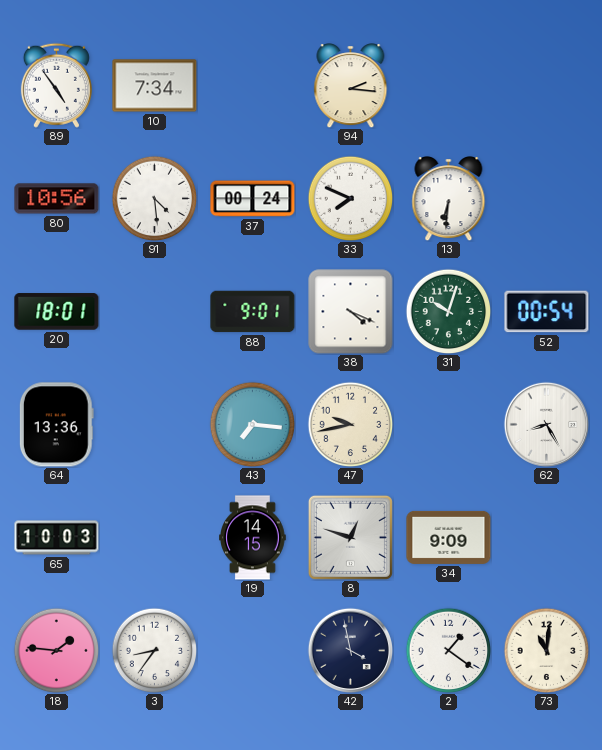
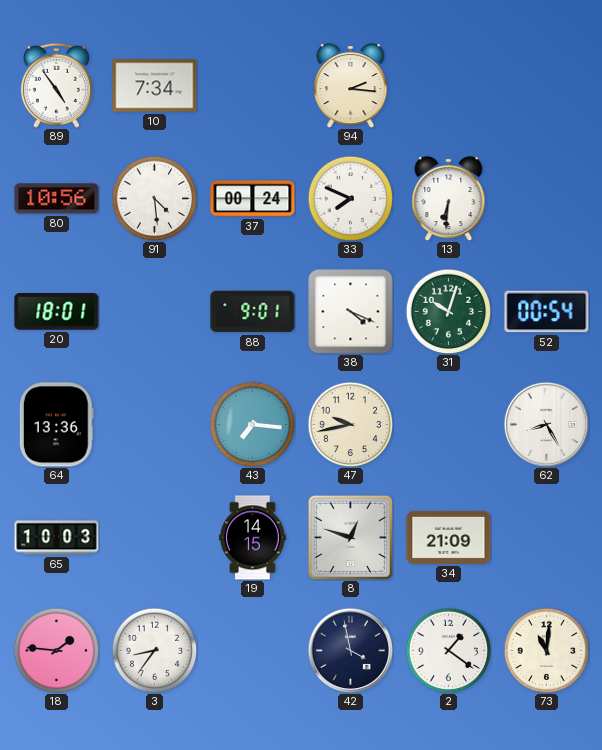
34: 9:09 -> 21:09 (449, 537)
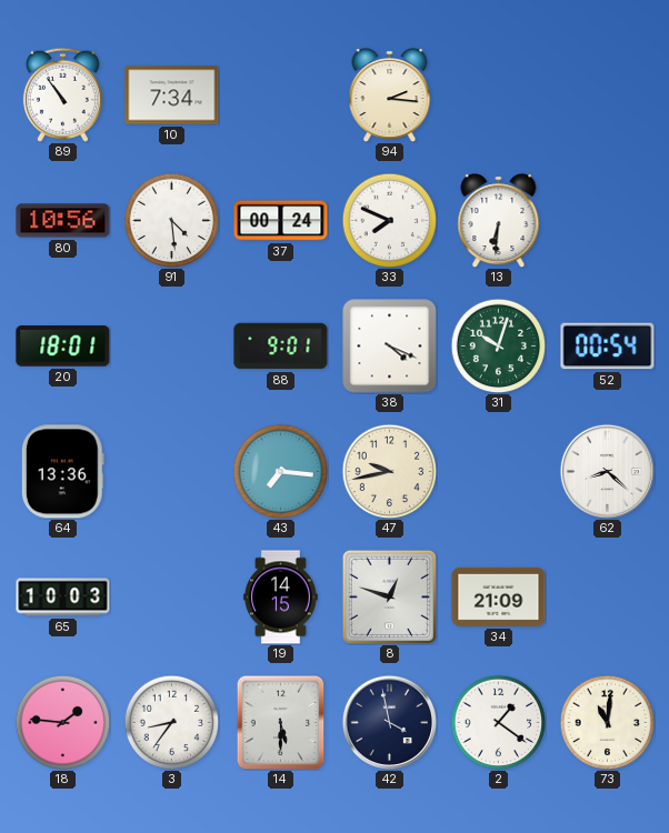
89: 4:54 -> 10:54 (62, 94)
62: 8:25 -> 8:22 (607, 471)
14: none -> 5:30 (281, 722)
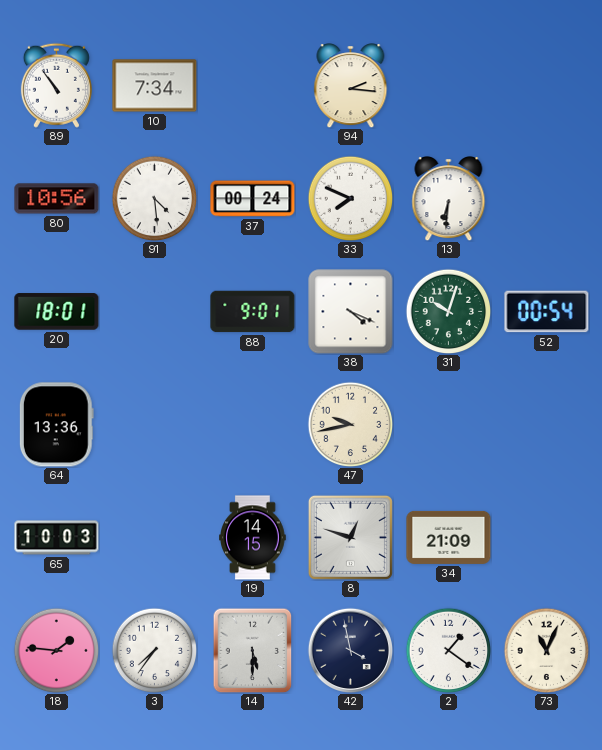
43: 7:16 -> none (280, 471)
62: 8:22 -> none (607, 471)
3: 8:36 -> 7:36 (154, 650)
73: 11:01 -> 11:04 (546, 650)
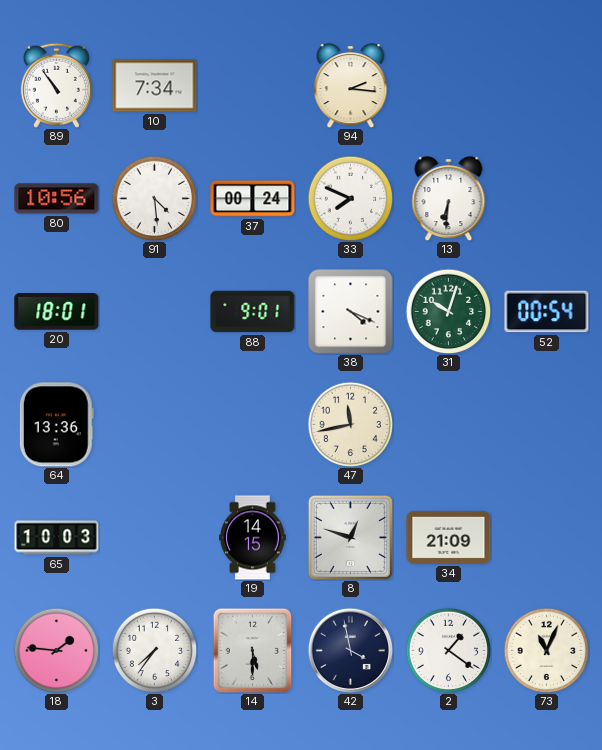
47: 9:43 -> 11:43 (350, 424)
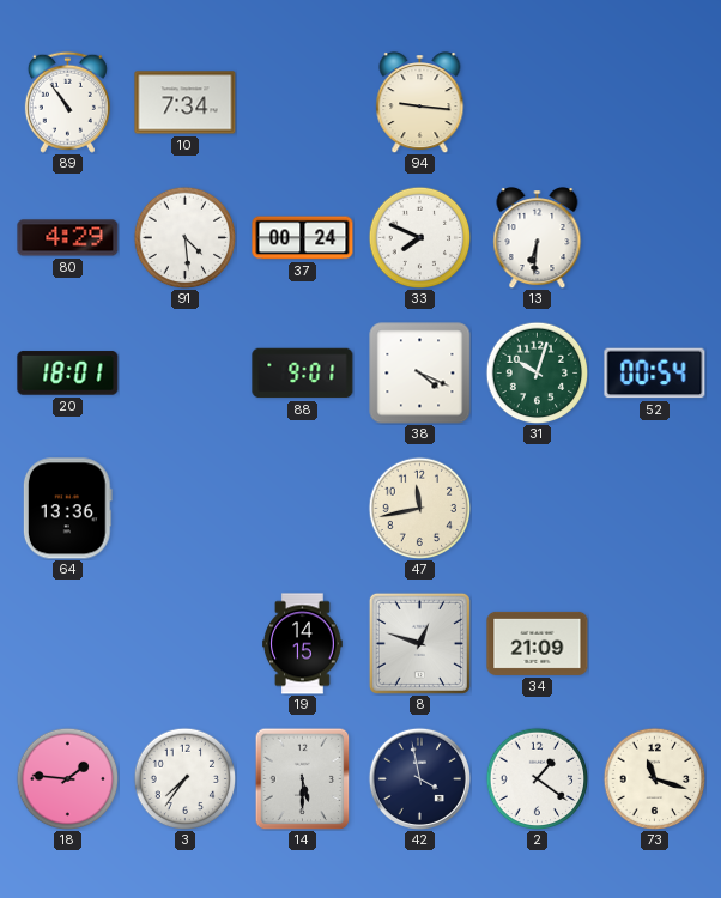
94: 2:16 -> 9:16 (420, 103)
80: 10:56 -> 4:29 (68, 238)
65: 10:03 -> none (57, 538)
73: 11:04 -> 11:18 (654, 778)
